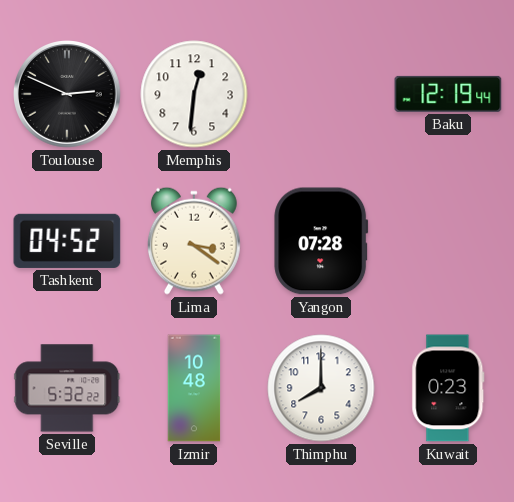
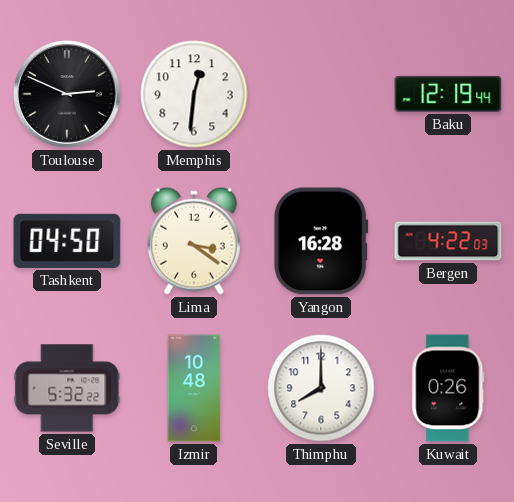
Tashkent: 04:52 -> 04:50 (67, 241)
Yangon: 07:28 -> 16:28 (321, 241)
Bergen: none -> 4:22 (448, 241)
Kuwait: 0:23 -> 0:26 (448, 388)
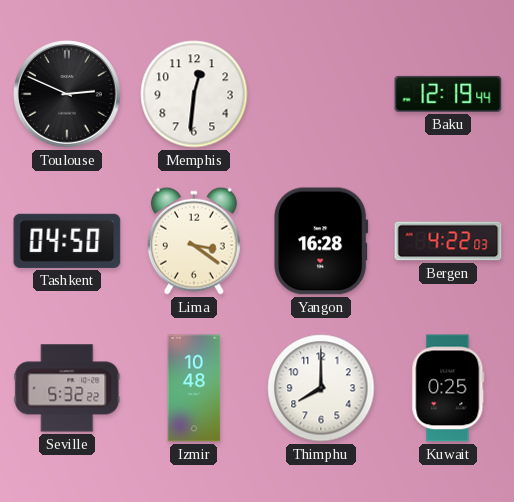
Kuwait: 0:26 -> 0:25 (448, 388)
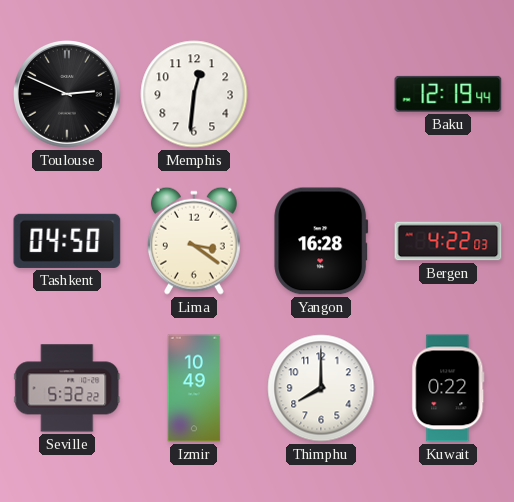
Izmir: 10:48 -> 10:49 (194, 388)
Kuwait: 0:25 -> 0:22 (448, 388)
